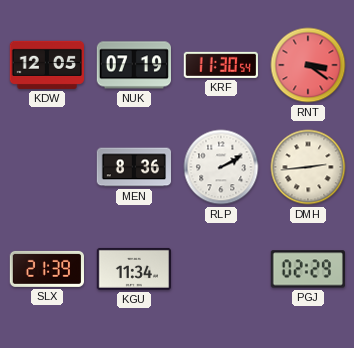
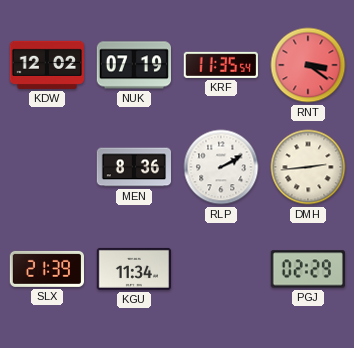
KDW: 12:05 -> 12:02 (46, 65)
KRF: 11:30 -> 11:35 (221, 65)
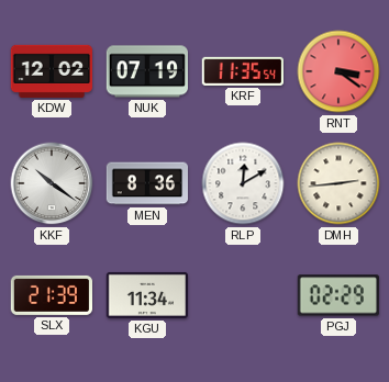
KKF: none -> 10:21 (52, 183)
RLP: 2:10 -> 12:10 (243, 183)
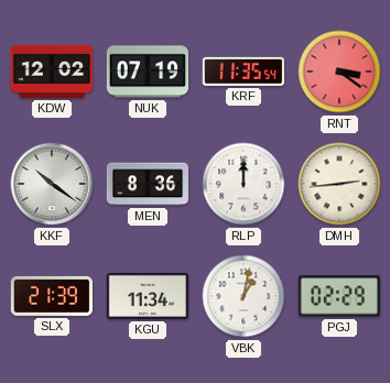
RLP: 12:10 -> 12:00 (243, 184)
VBK: none -> 1:02 (243, 296)
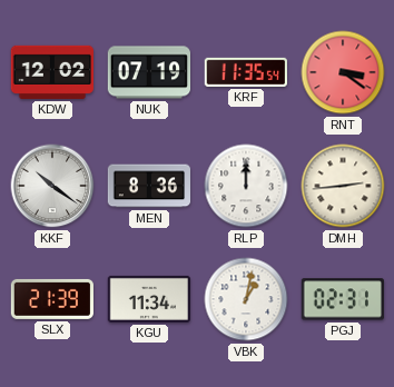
PGJ: 02:29 -> 02:31 (343, 299)
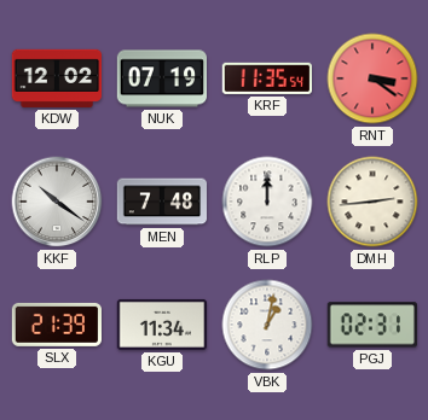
MEN: 8:36 -> 7:48 (162, 202)
